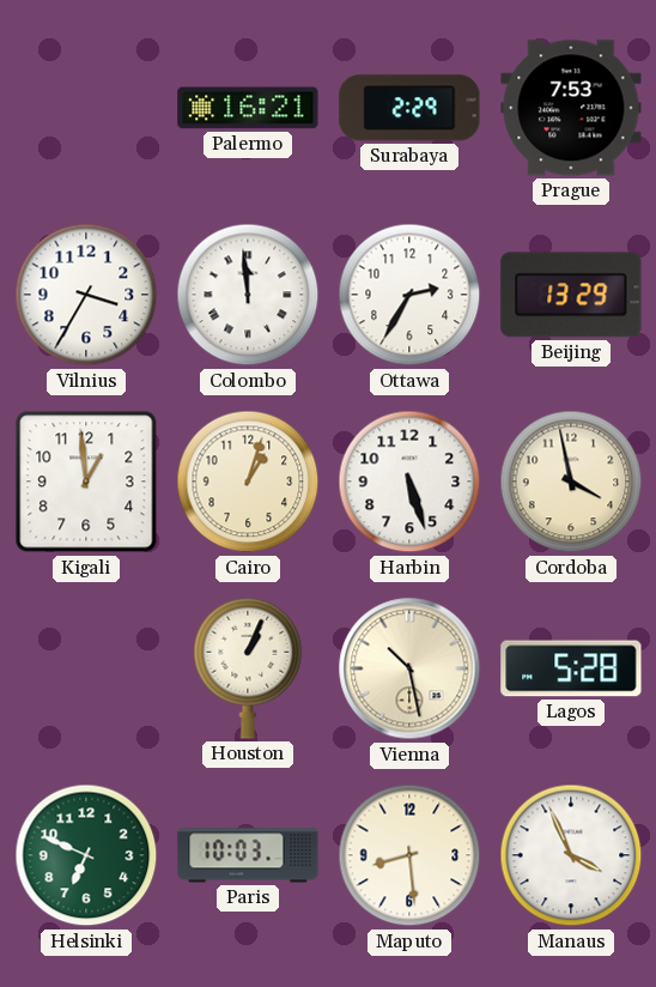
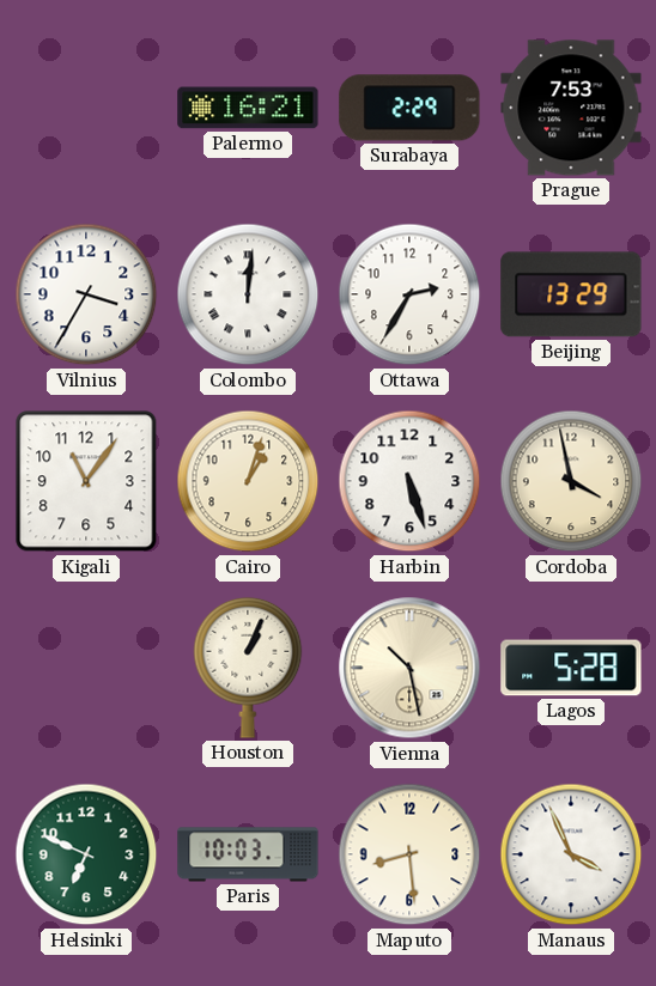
Colombo: 11:59 -> 12:01 (248, 294)
Kigali: 12:59 -> 11:06 (86, 481)
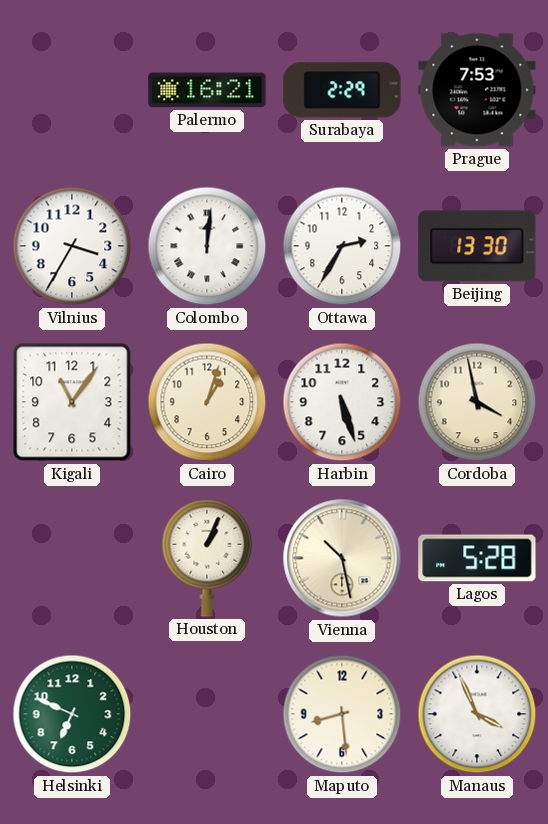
Beijing: 13:29 -> 13:30 (477, 246)
Paris: 10:03 -> none (248, 854)
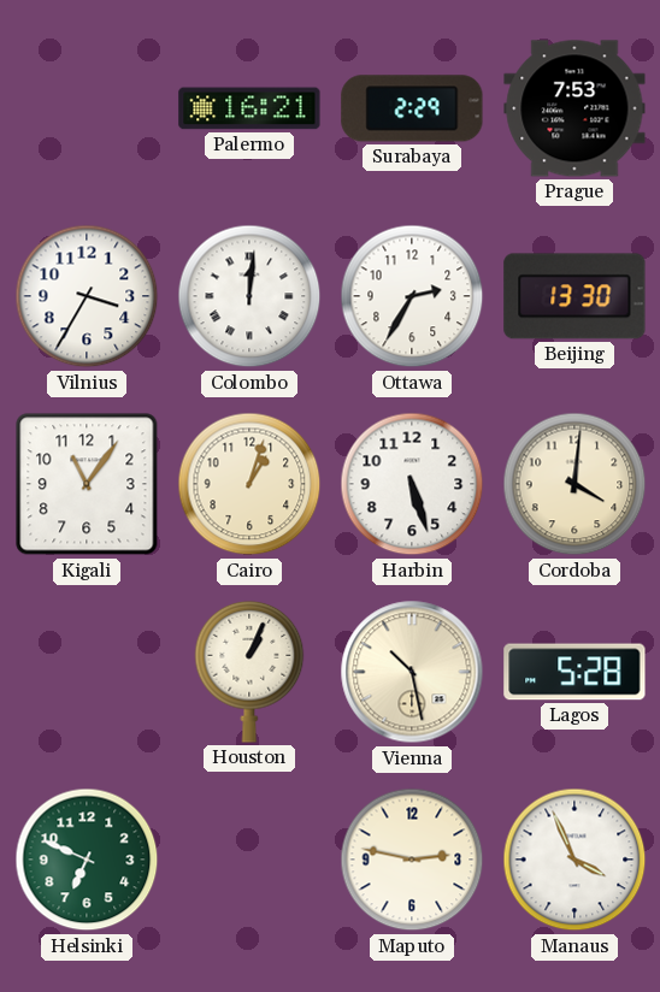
Cordoba: 3:58 -> 4:01 (574, 484)
Maputo: 8:29 -> 2:47 (412, 860)
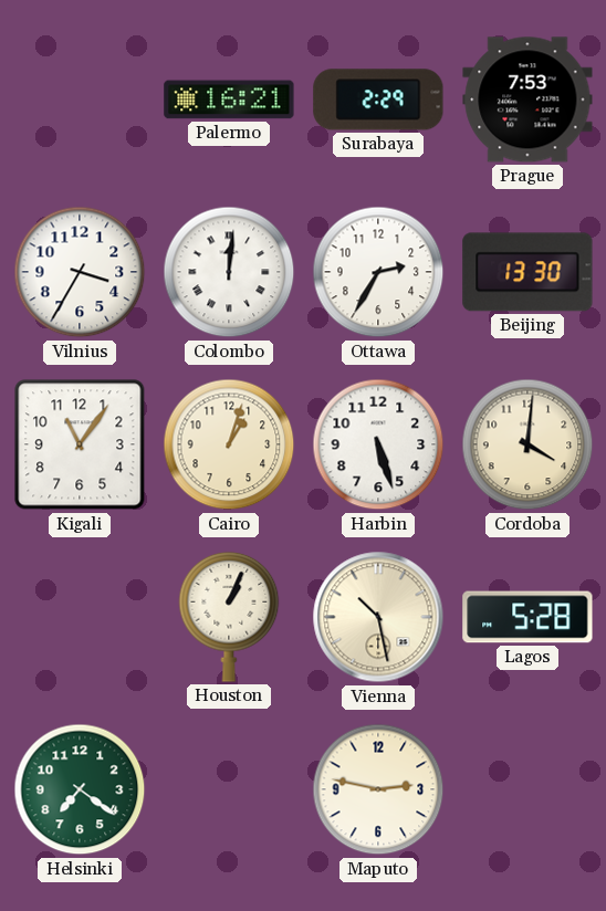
Helsinki: 6:49 -> 7:21 (80, 789)
Manaus: 3:56 -> none (574, 860)
